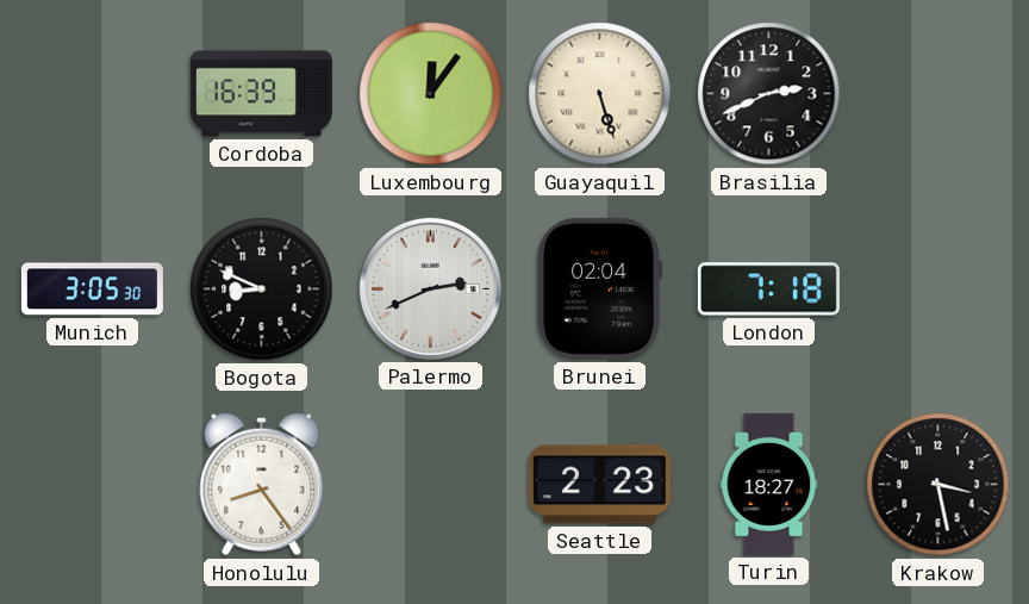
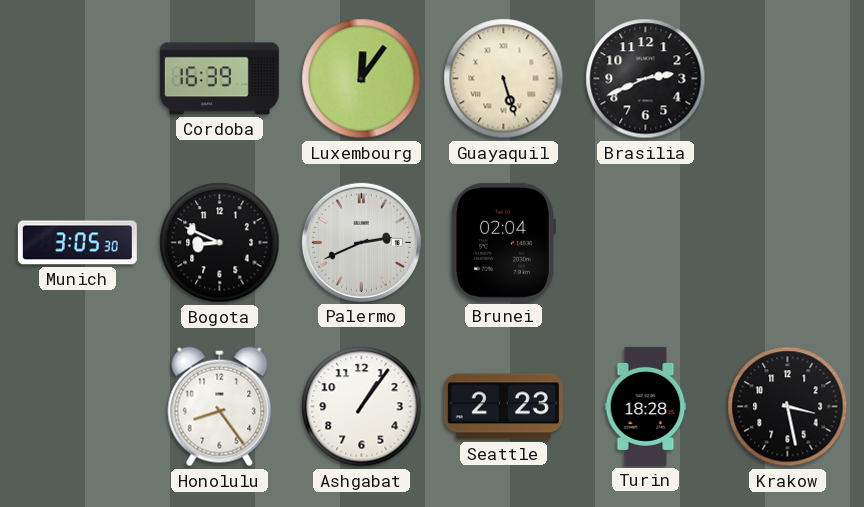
London: 7:18 -> none (768, 289)
Ashgabat: none -> 1:06 (362, 407)
Turin: 18:27 -> 18:28 (646, 406)
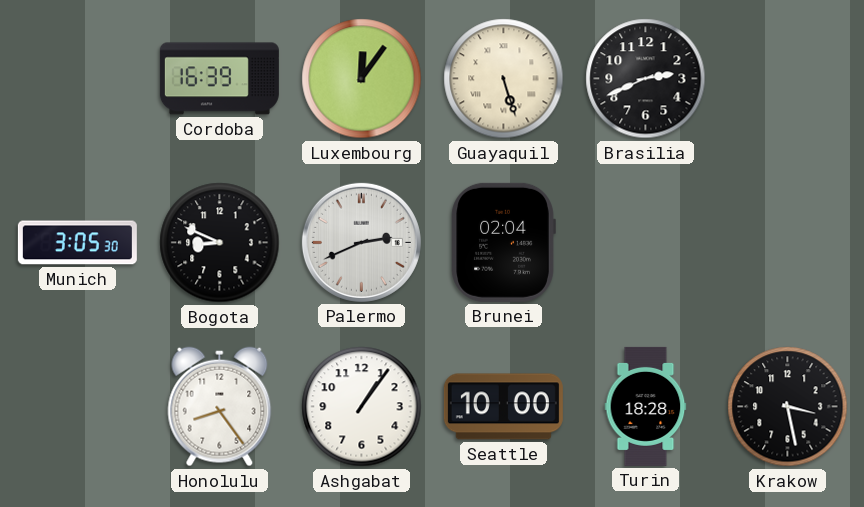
Seattle: 2:23 -> 10:00 (503, 407)
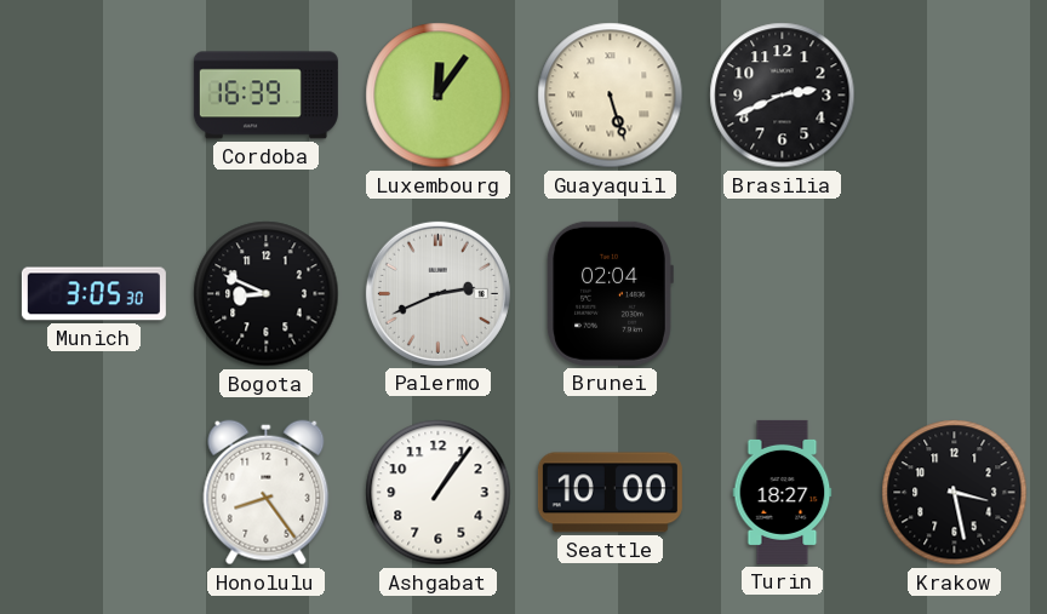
Turin: 18:28 -> 18:27 (783, 492)
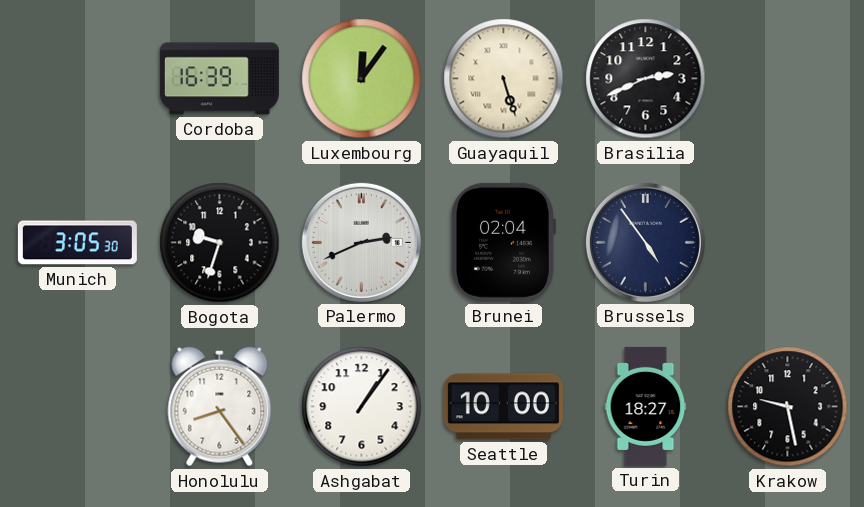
Bogota: 8:49 -> 9:33 (220, 243)
Brussels: none -> 4:54 (645, 242)
Krakow: 3:28 -> 9:28 (788, 407)
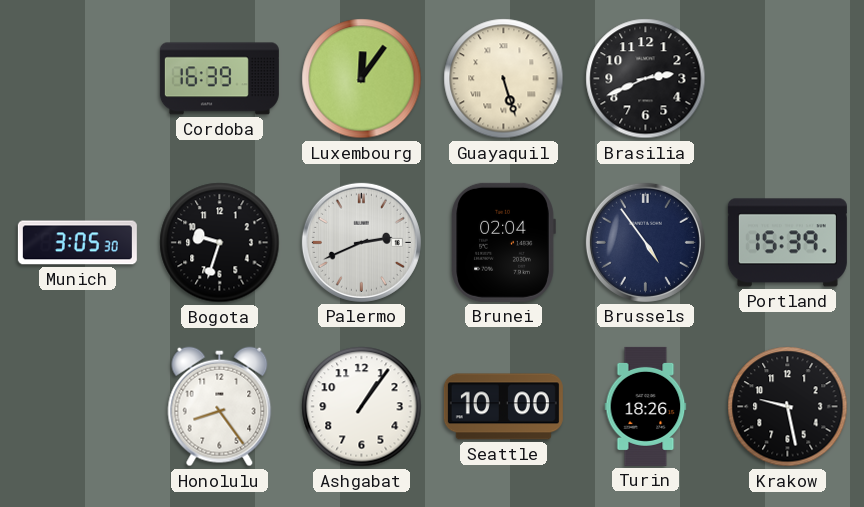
Portland: none -> 15:39 (787, 243)
Turin: 18:27 -> 18:26 (646, 406)
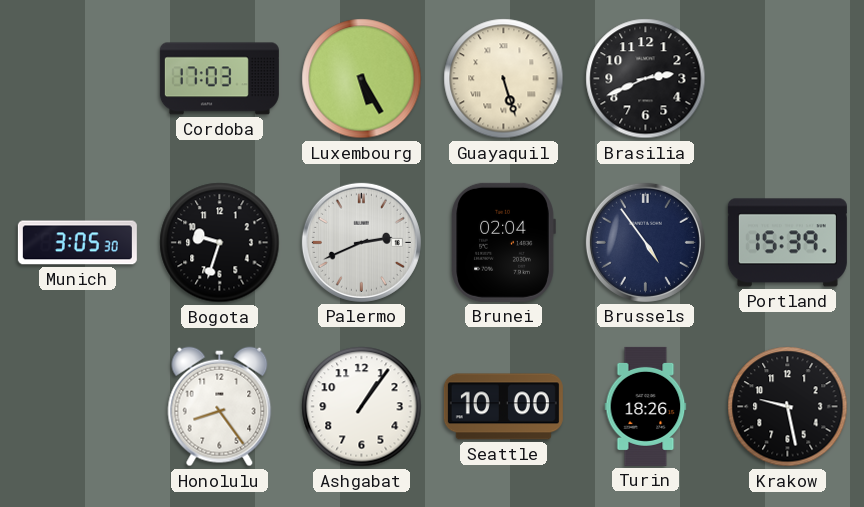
Cordoba: 16:39 -> 17:03 (219, 79)
Luxembourg: 12:06 -> 5:25 (362, 79)
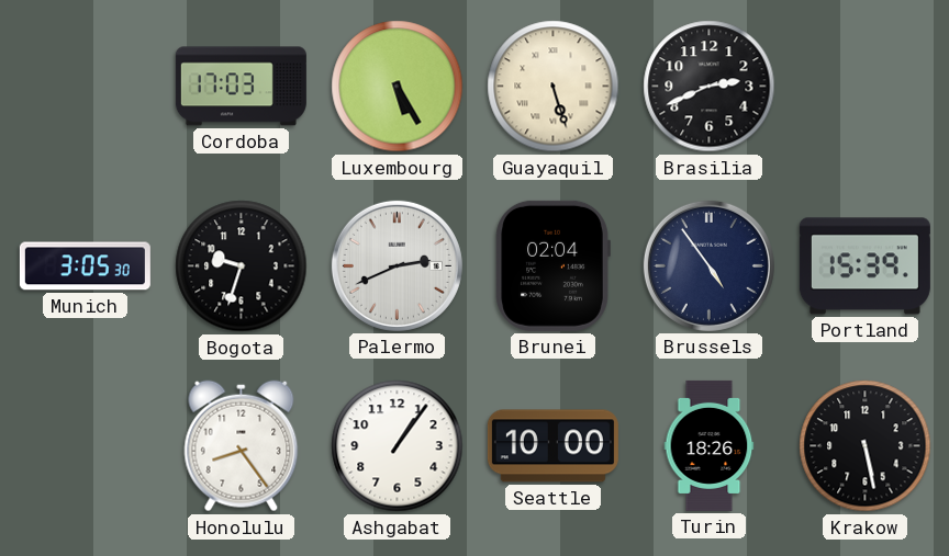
Krakow: 9:28 -> 5:28 (866, 446)
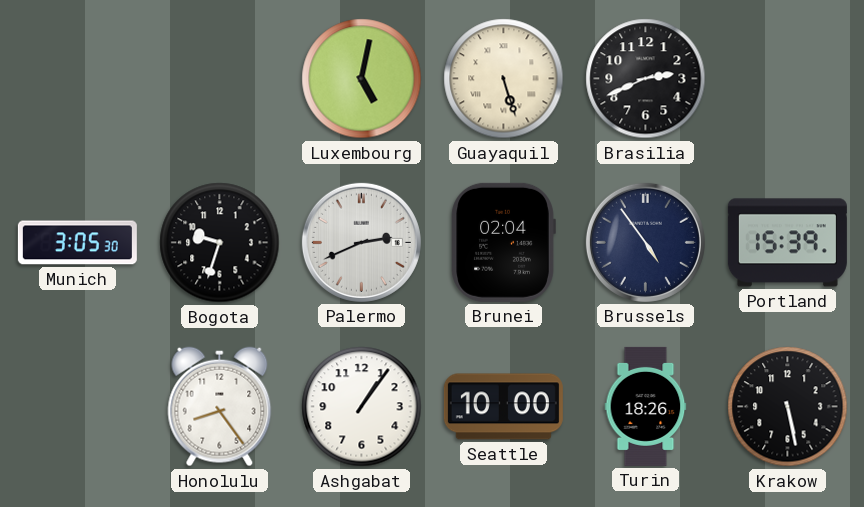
Cordoba: 17:03 -> none (241, 87)
Luxembourg: 5:25 -> 5:02 (362, 79)
